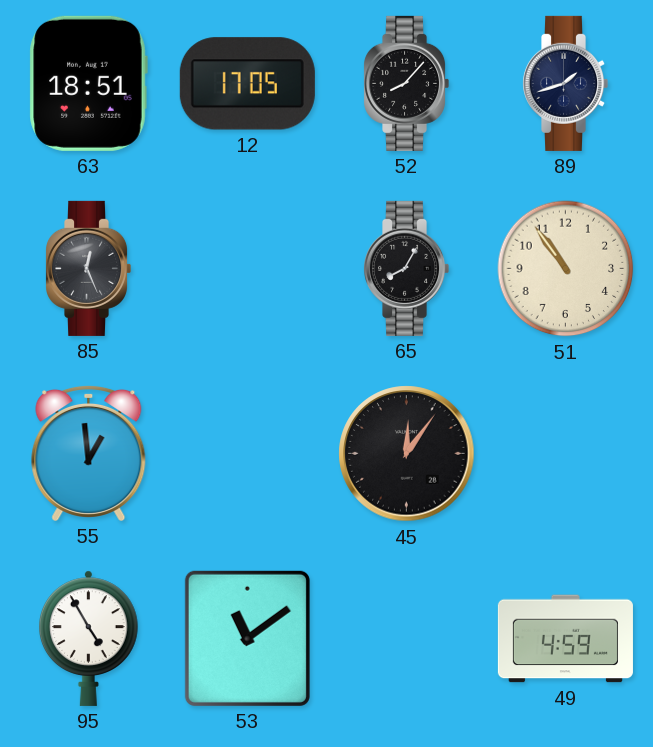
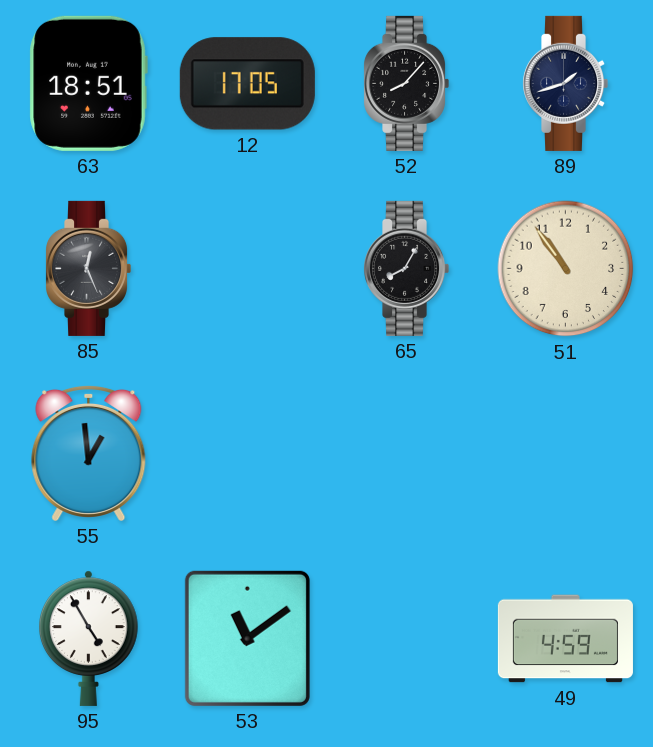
45: 12:06 -> none (407, 454)
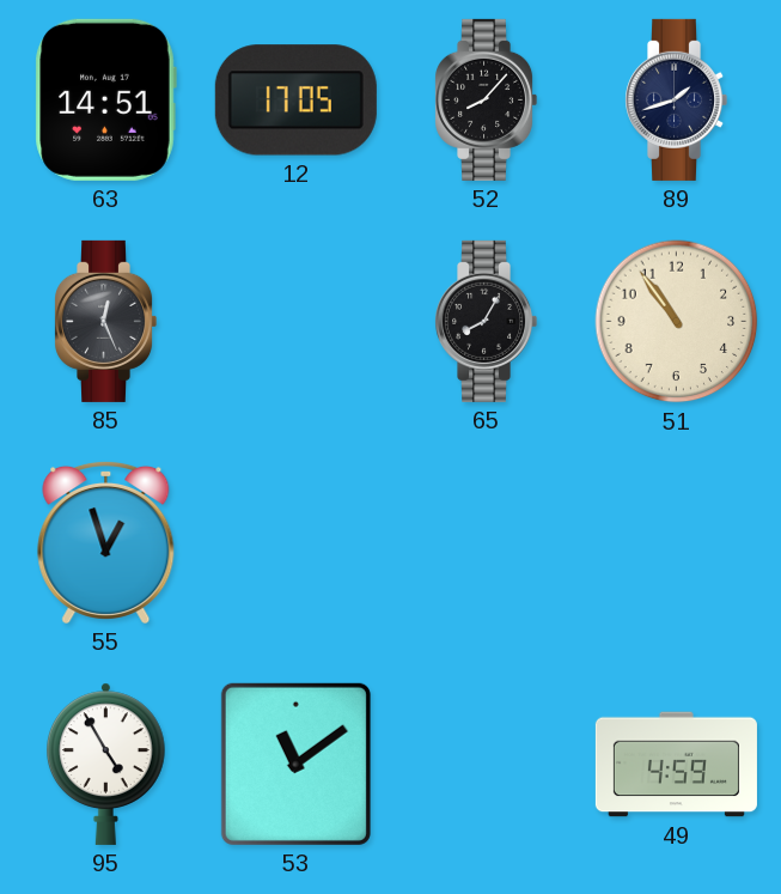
63: 18:51 -> 14:51 (105, 99)
55: 12:59 -> 12:57 (106, 542)
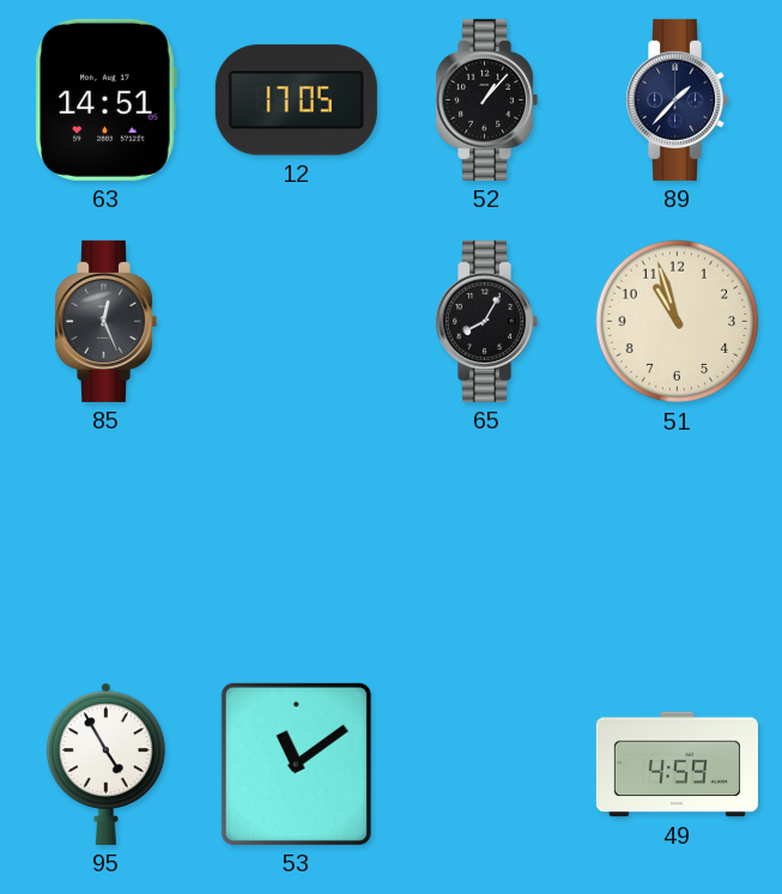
52: 8:07 -> 1:07 (487, 99)
89: 1:42 -> 1:37 (678, 99)
51: 10:54 -> 10:57 (678, 322)
55: 12:57 -> none (106, 542)
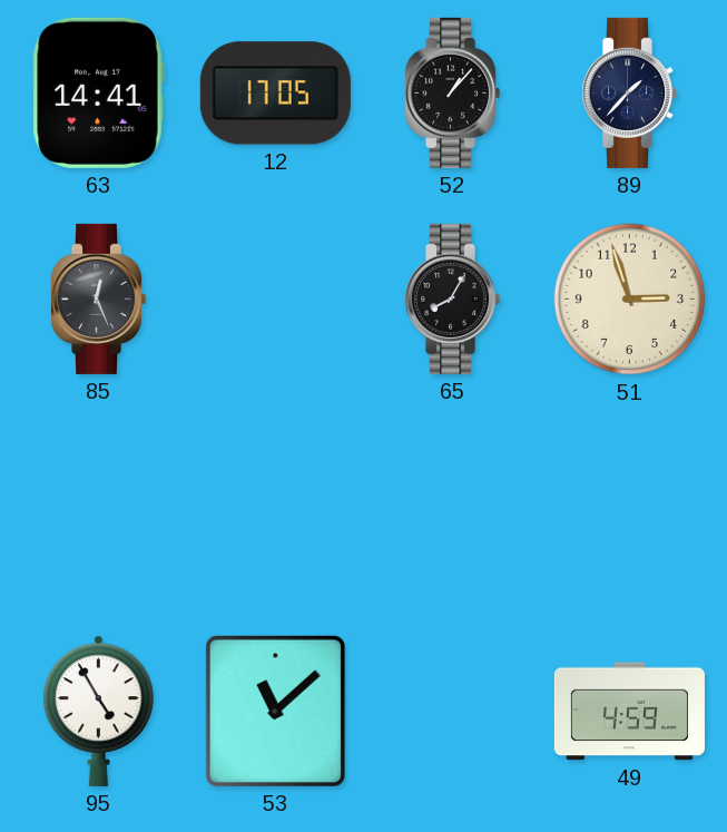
63: 14:51 -> 14:41 (98, 92)
51: 10:57 -> 2:57 (630, 300)
53: 11:09 -> 11:08 (275, 711)
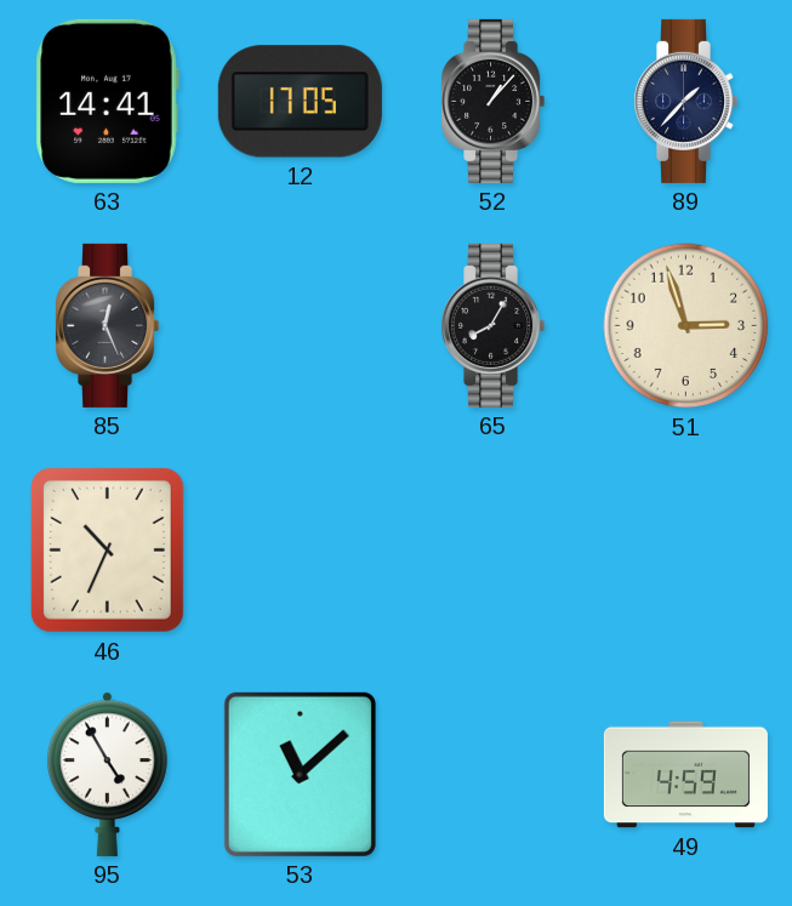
46: none -> 10:34 (107, 551)
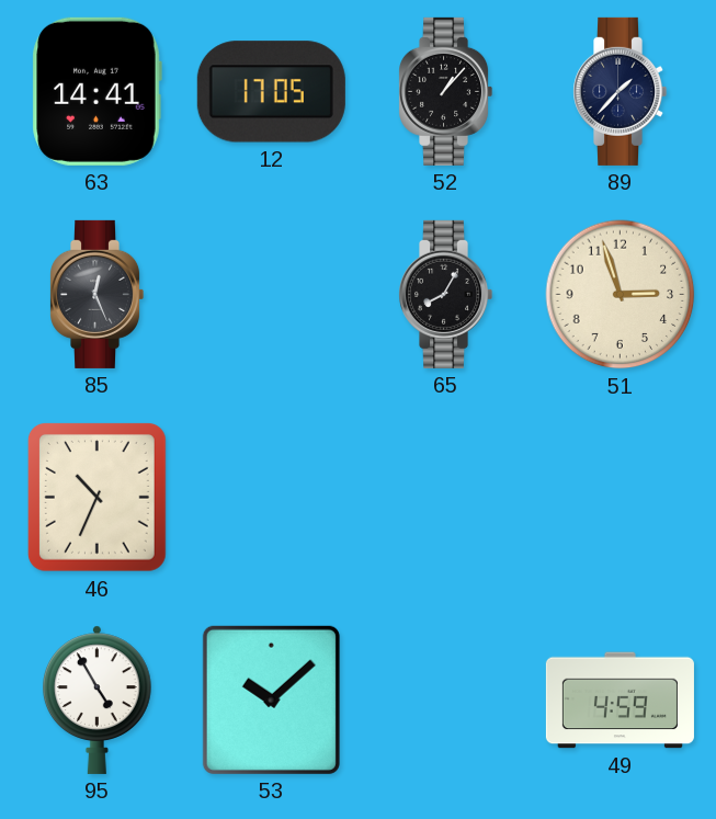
53: 11:08 -> 10:08 (271, 699)
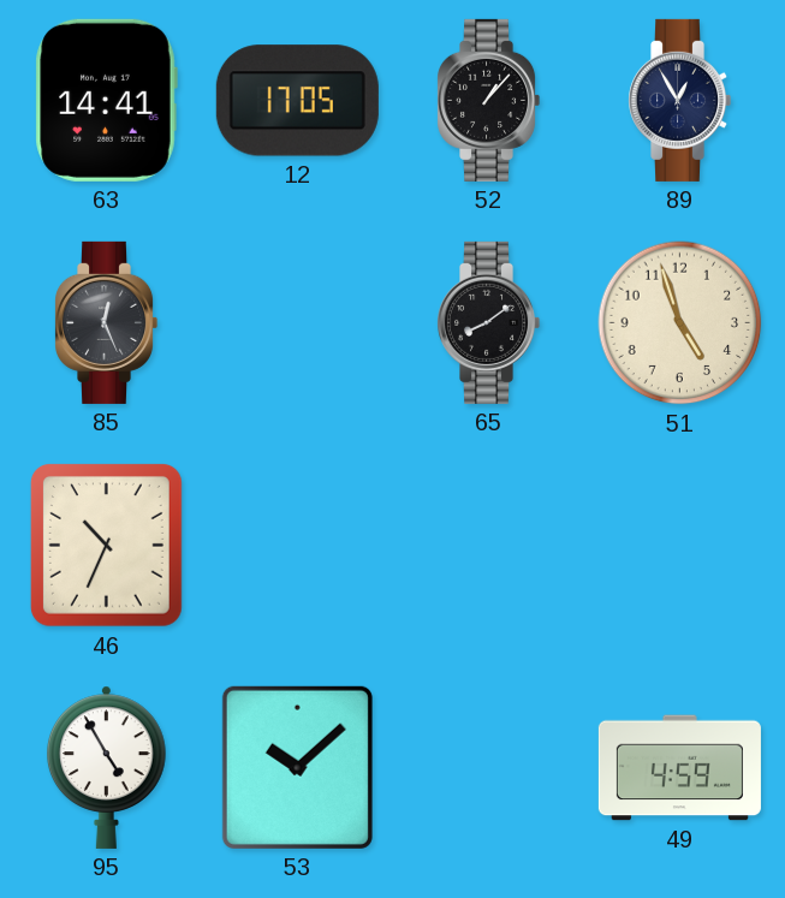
89: 1:37 -> 12:55 (680, 100)
65: 8:05 -> 8:09 (489, 322)
51: 2:57 -> 4:57 (680, 323)
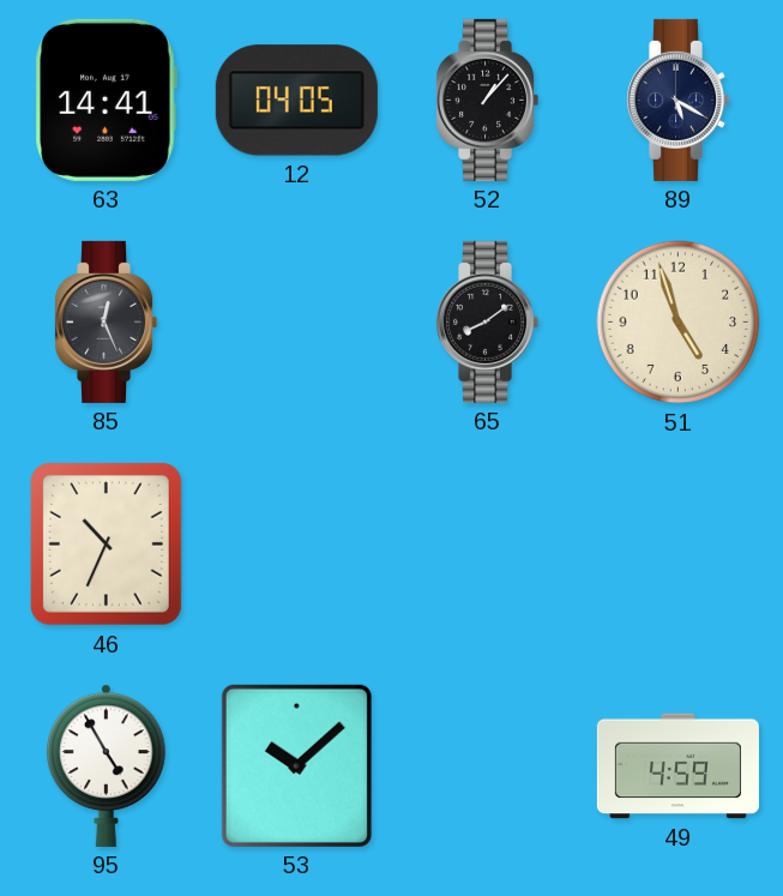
12: 17:05 -> 04:05 (296, 101)
89: 12:55 -> 5:20 (679, 100)
